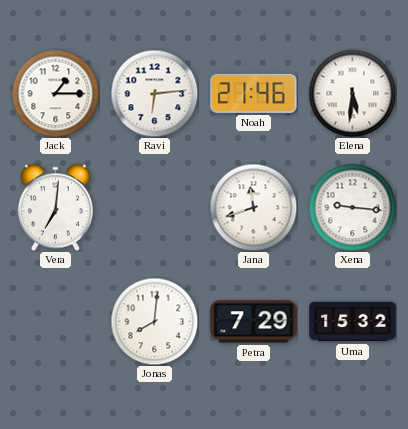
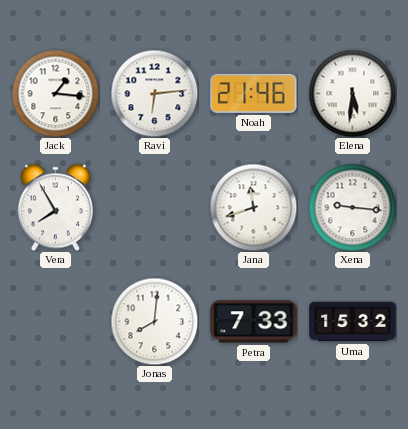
Jack: 1:15 -> 1:16 (55, 93)
Vera: 7:01 -> 7:55 (55, 207)
Petra: 7:29 -> 7:33 (254, 322)
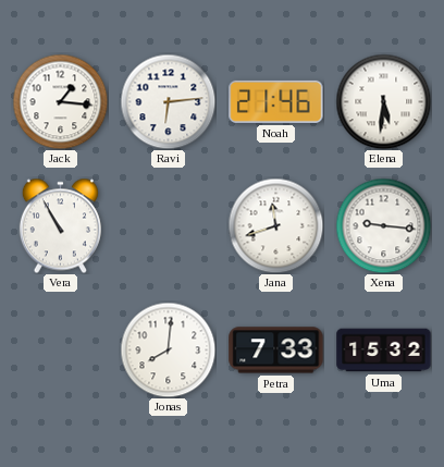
Vera: 7:55 -> 10:55 (60, 225)
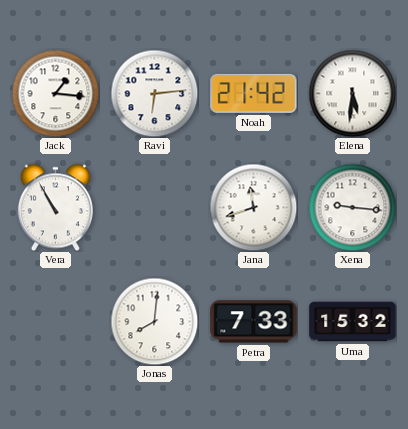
Noah: 21:46 -> 21:42 (254, 93)
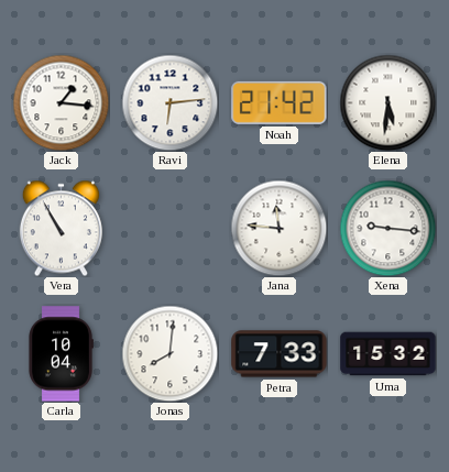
Jana: 11:42 -> 11:46 (278, 228)
Carla: none -> 10:04 (61, 354)
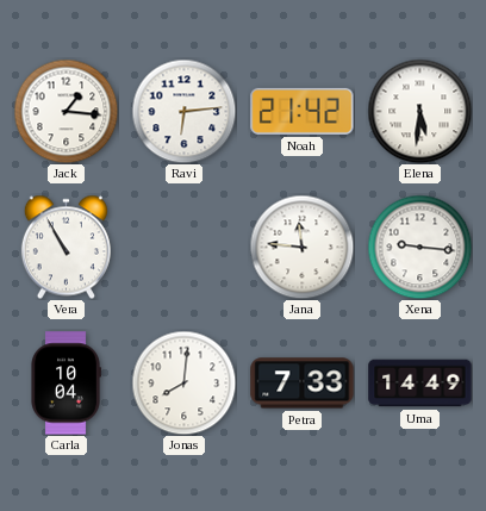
Uma: 15:32 -> 14:49 (420, 384)
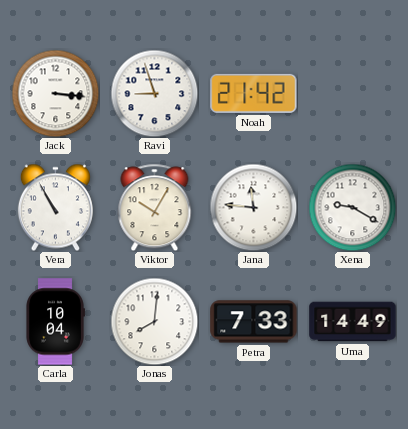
Jack: 1:16 -> 3:16 (55, 93)
Ravi: 6:14 -> 8:57 (154, 93)
Elena: 5:31 -> none (419, 111)
Viktor: none -> 10:05 (155, 207)
Xena: 9:16 -> 9:20 (352, 207)
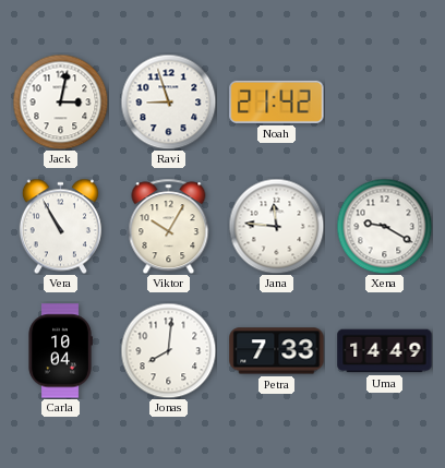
Jack: 3:16 -> 3:02 (60, 101)
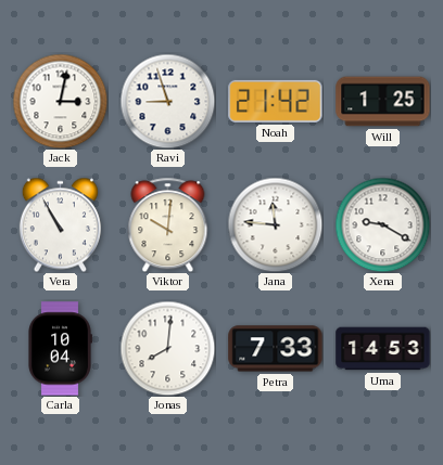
Will: none -> 1:25 (383, 102)
Viktor: 10:05 -> 10:01 (168, 224)
Uma: 14:49 -> 14:53 (383, 349)
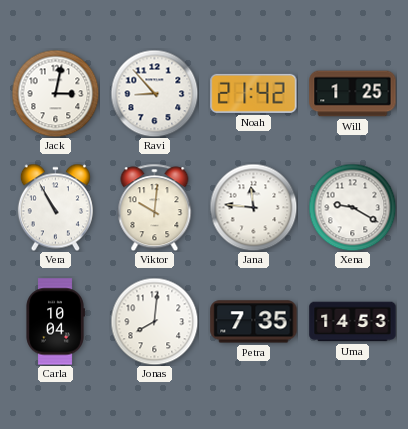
Ravi: 8:57 -> 8:53 (154, 93)
Petra: 7:33 -> 7:35 (254, 322)
